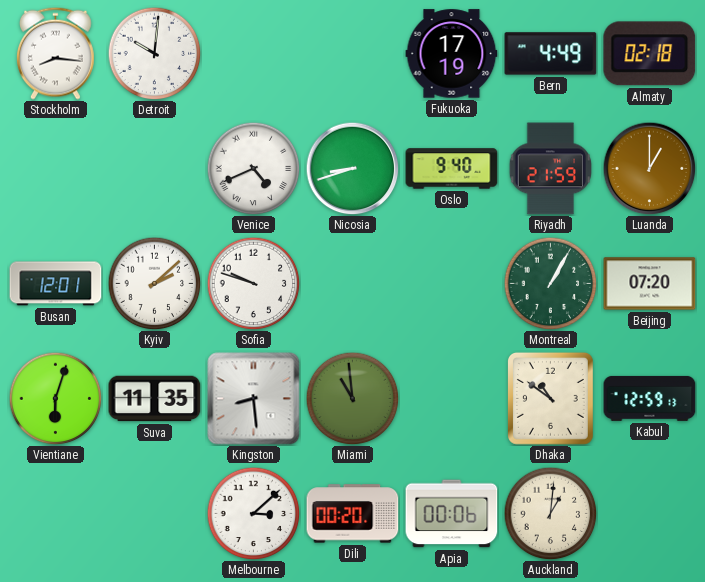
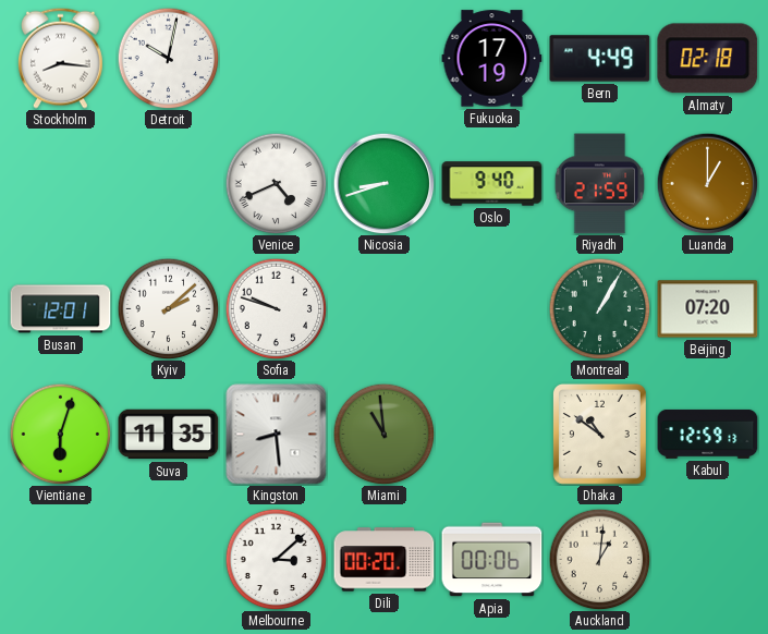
Detroit: 10:01 -> 10:02 (168, 58)
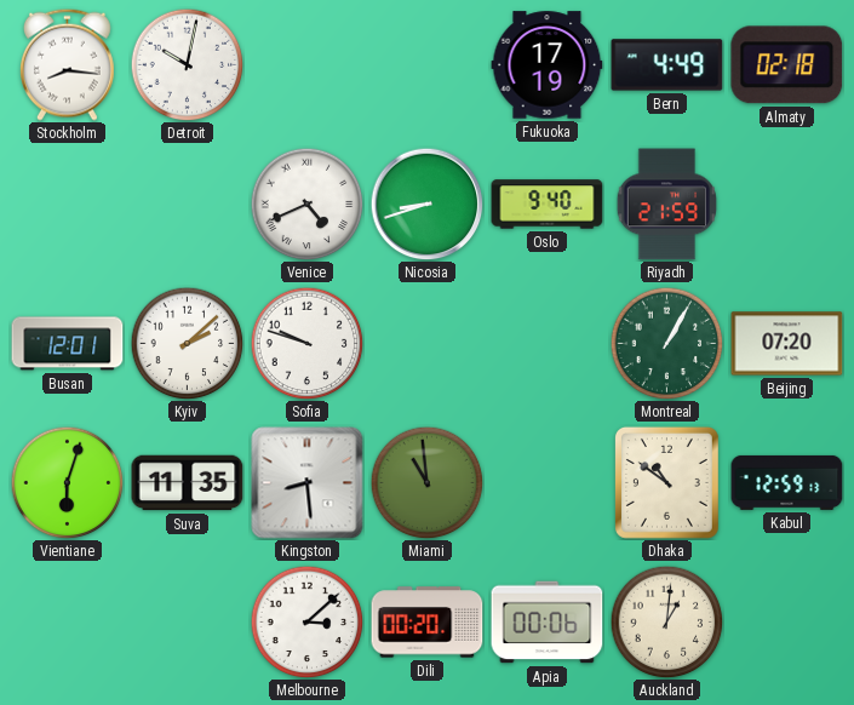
Luanda: 1:00 -> none (707, 183)
